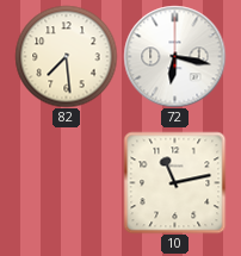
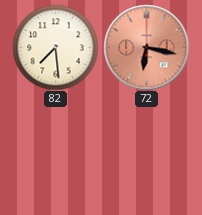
72 dial: white -> salmon (146, 47)
10: 11:13 -> none (174, 182)
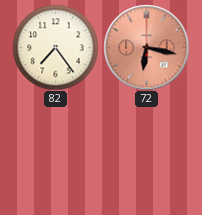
82: 7:29 -> 7:24 (55, 47)
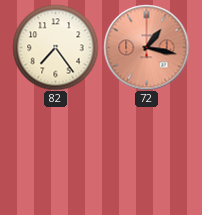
72: 6:17 -> 1:17 (146, 47)
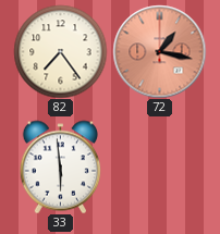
33: none -> 5:59 (60, 167)
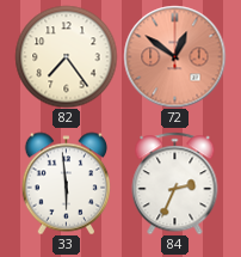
72: 1:17 -> 12:51 (174, 56)
84: none -> 2:34 (175, 183)
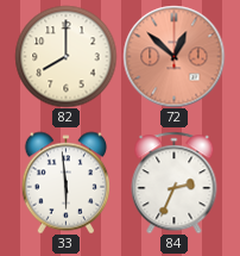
82: 7:24 -> 8:00 (65, 56)
72: 12:51 -> 12:52 (173, 56)
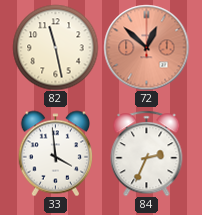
82: 8:00 -> 11:28 (55, 47)
33: 5:59 -> 3:59 (55, 153)
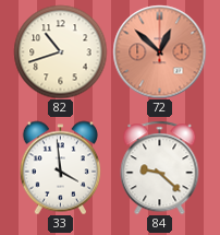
82: 11:28 -> 10:42 (60, 51)
84: 2:34 -> 9:22 (160, 167)
